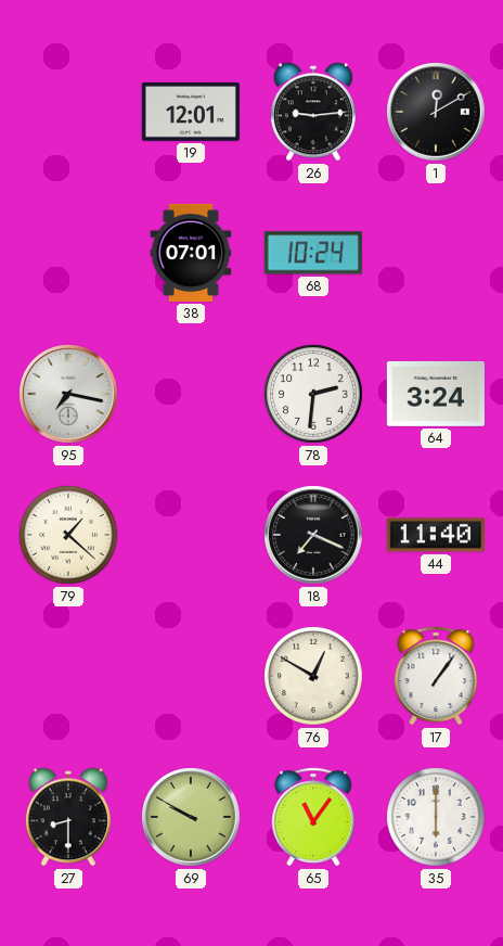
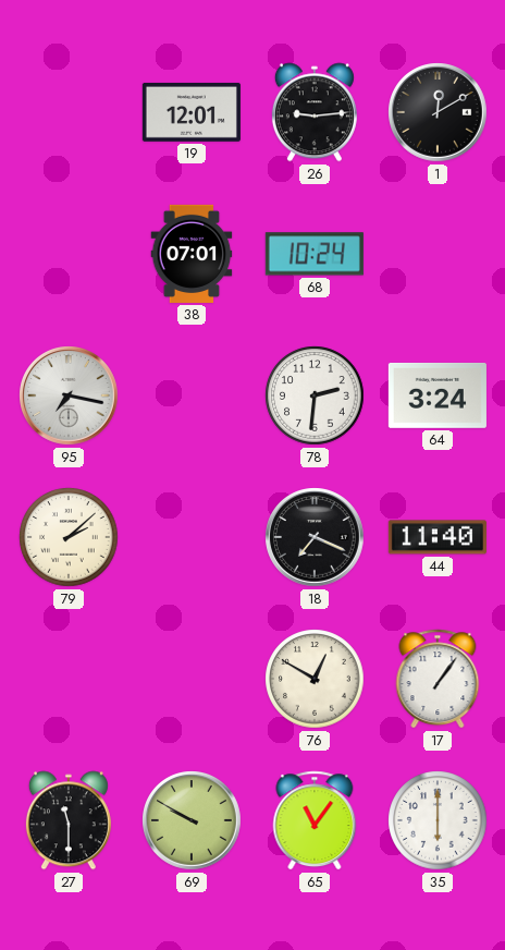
79: 1:22 -> 2:08 (69, 537)
27: 8:30 -> 11:30 (69, 820)
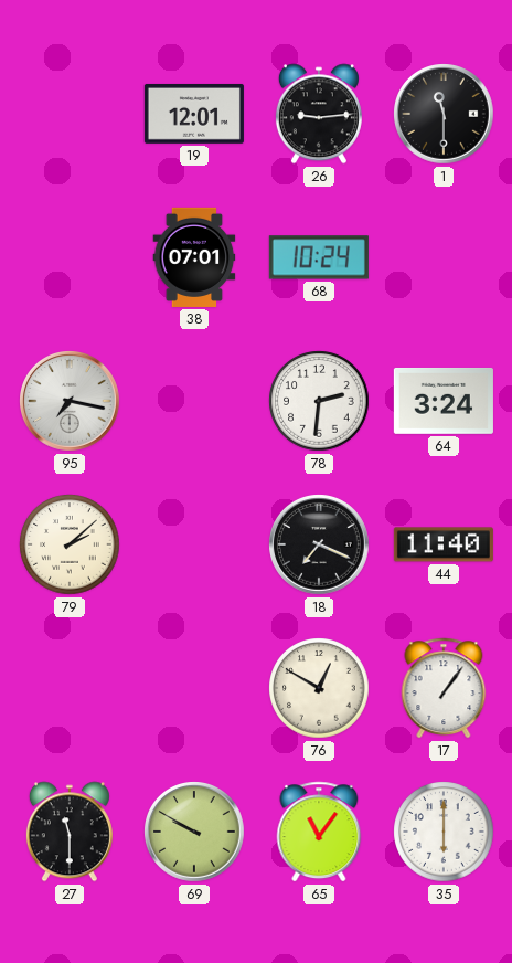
1: 12:10 -> 11:30 (444, 114)
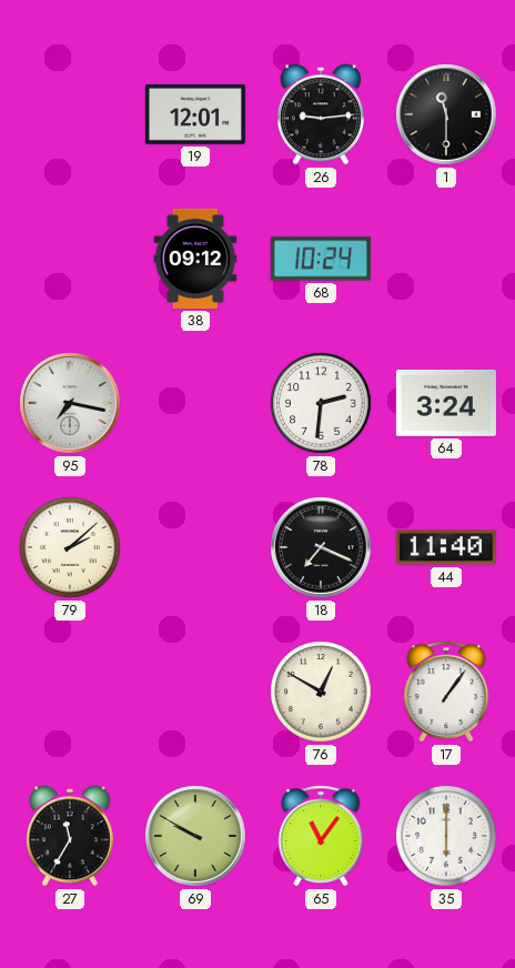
38: 07:01 -> 09:12 (195, 259)
27: 11:30 -> 11:35 (70, 836)
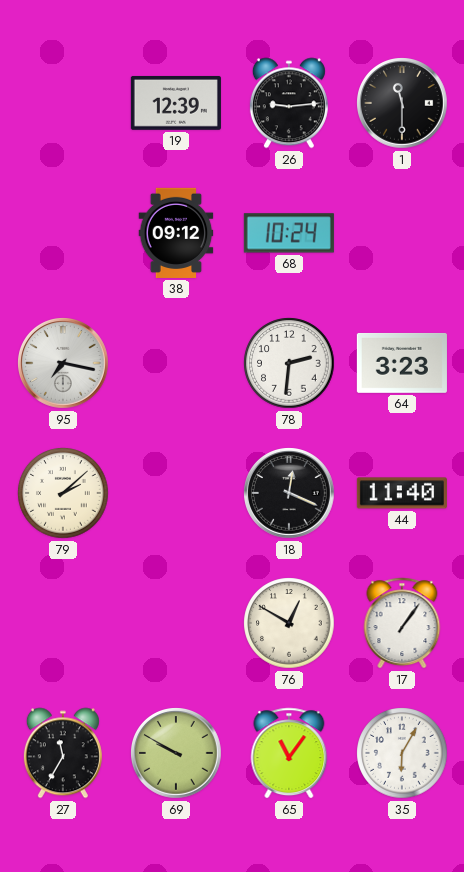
19: 12:01 -> 12:39 (176, 103)
64: 3:24 -> 3:23 (402, 363)
18: 7:19 -> 12:19 (289, 493)
35: 6:00 -> 6:05 (402, 753)
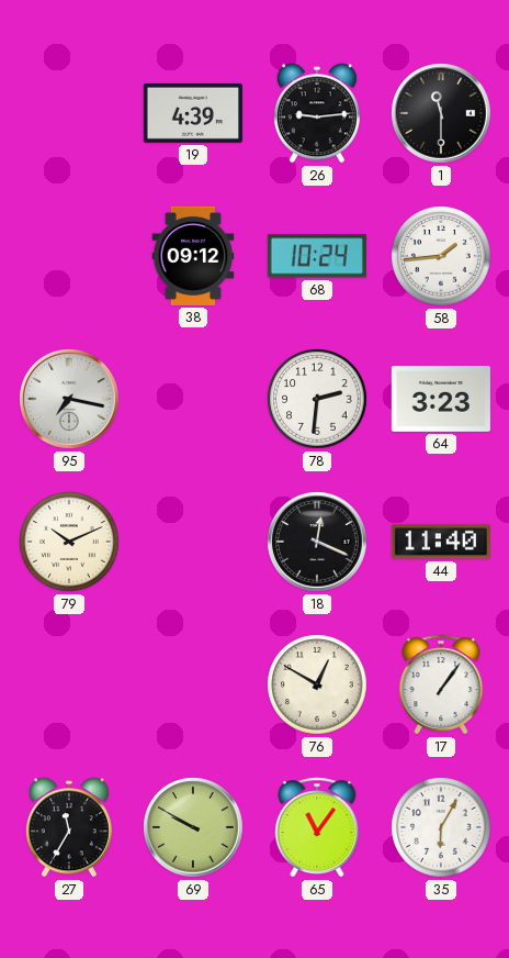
19: 12:39 -> 4:39 (193, 113)
58: none -> 1:44 (441, 256)
79: 2:08 -> 10:11 (69, 542)
